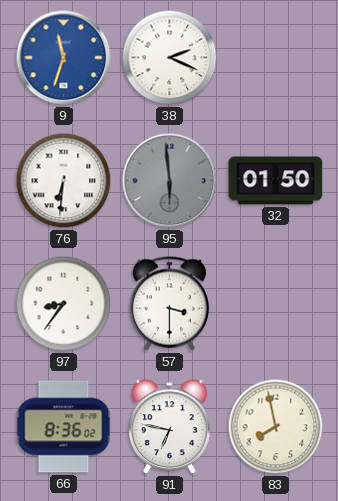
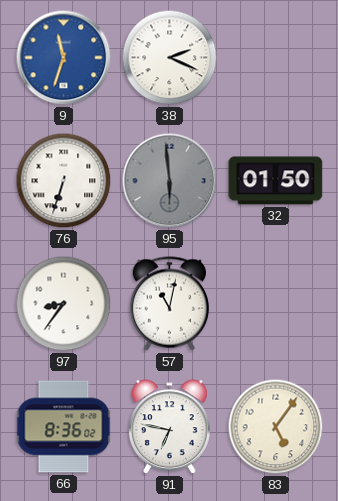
76: 6:31 -> 6:33 (64, 181)
57: 3:30 -> 11:02 (169, 304)
83: 7:58 -> 5:06 (276, 427)
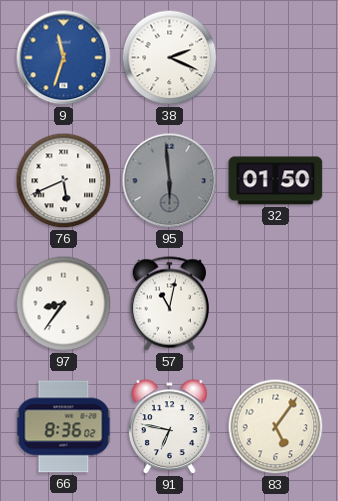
76: 6:33 -> 5:41 (64, 181)
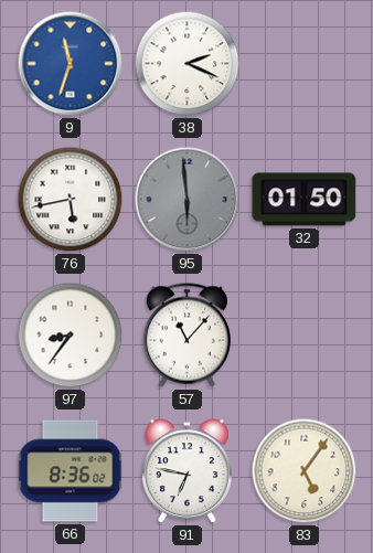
76: 5:41 -> 5:43 (71, 200)
57: 11:02 -> 11:07 (186, 336)
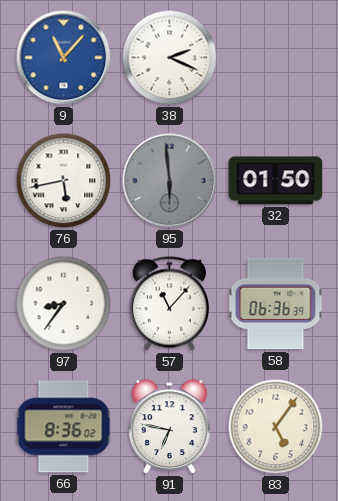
9: 11:33 -> 11:07 (64, 58)
58: none -> 06:36 (276, 304)
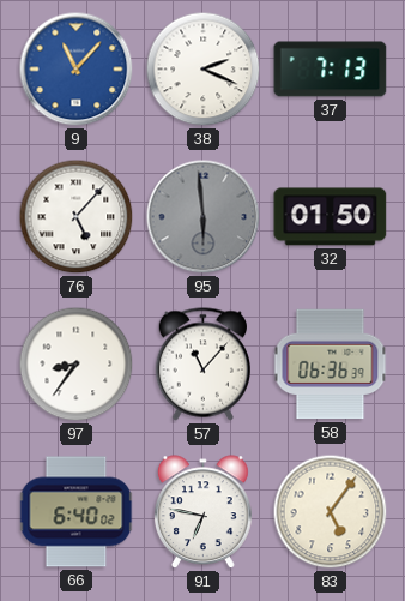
37: none -> 7:13 (331, 70)
76: 5:43 -> 5:07 (77, 217)
66: 8:36 -> 6:40 (77, 512)
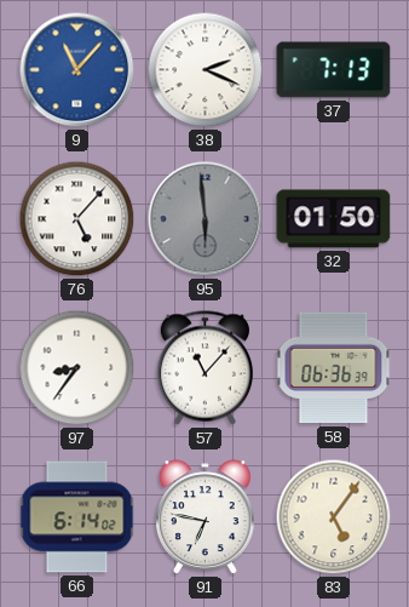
66: 6:40 -> 6:14 (77, 517)
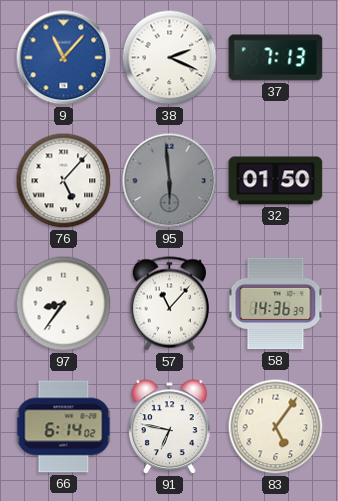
58: 06:36 -> 14:36 (276, 304)
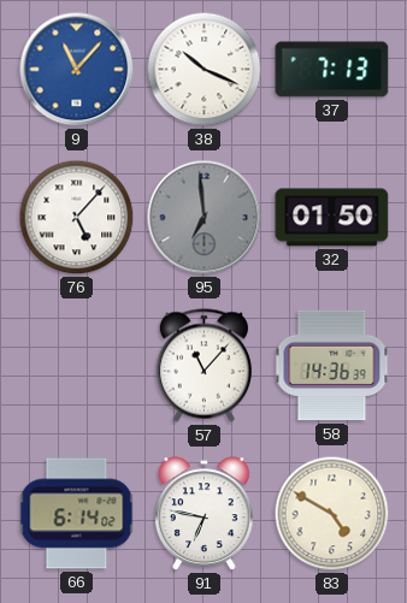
38: 2:19 -> 10:19 (205, 70)
95: 5:59 -> 6:59 (205, 218)
97: 8:36 -> none (64, 304)
83: 5:06 -> 4:50 (332, 514)
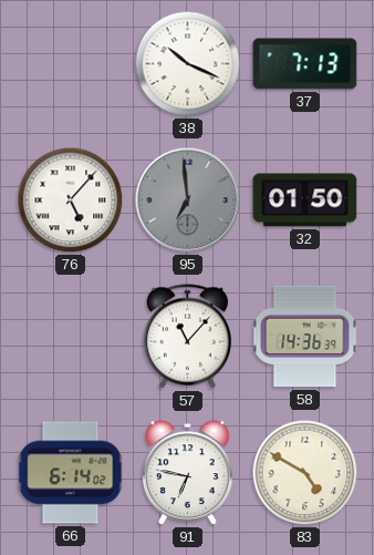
9: 11:07 -> none (77, 70)
